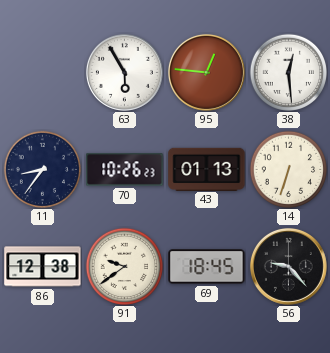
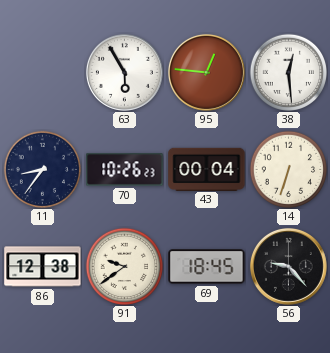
43: 01:13 -> 00:04 (207, 169)
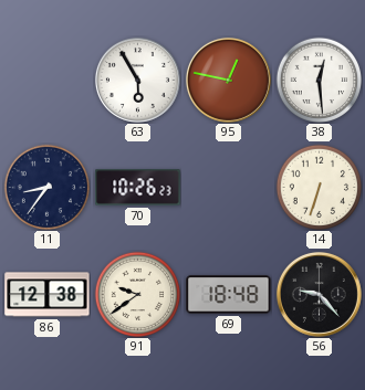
95: 12:46 -> 12:47 (228, 80)
43: 00:04 -> none (207, 169)
69: 18:45 -> 18:48 (229, 295)
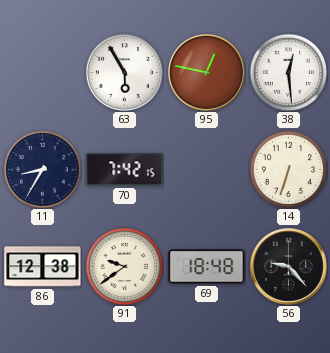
11: 8:36 -> 8:35 (42, 169)
70: 10:26 -> 7:42 (125, 170)
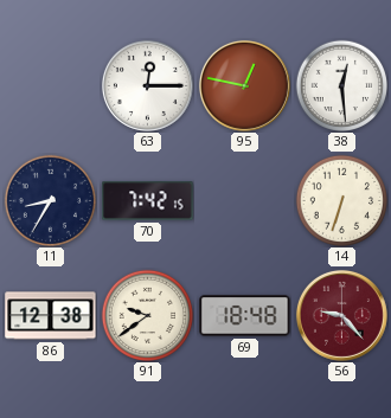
63: 5:55 -> 12:15 (147, 85)
56 dial: black -> burgundy (341, 315)
